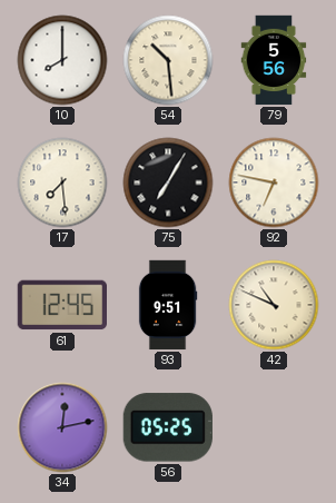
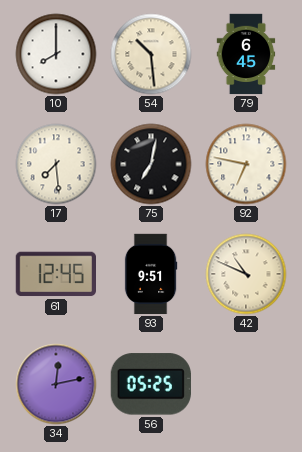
79: 5:56 -> 6:45 (246, 54)
75: 7:05 -> 7:02 (151, 164)
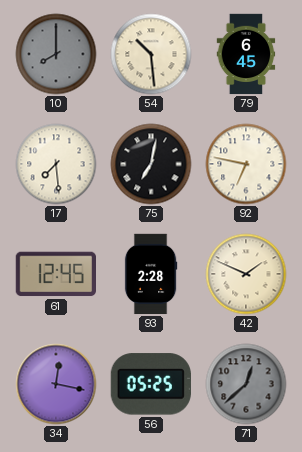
10 dial: white -> grey (56, 54)
93: 9:51 -> 2:28 (151, 274)
42: 10:49 -> 1:49 (246, 274)
34: 12:13 -> 12:17 (56, 384)
71: none -> 12:38 (246, 384)
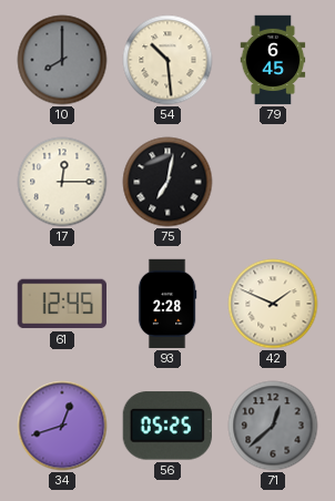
17: 7:29 -> 12:15 (62, 182)
92: 6:47 -> none (246, 164)
34: 12:17 -> 12:42 (62, 426)
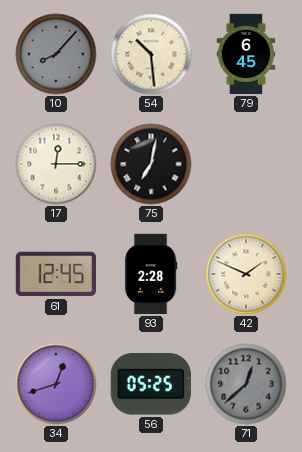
10: 8:00 -> 8:07 (56, 54)
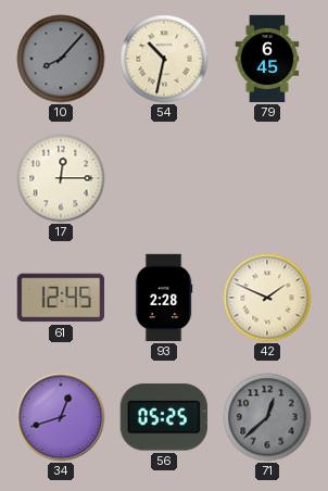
54: 10:29 -> 10:32 (164, 59)
75: 7:02 -> none (151, 164)
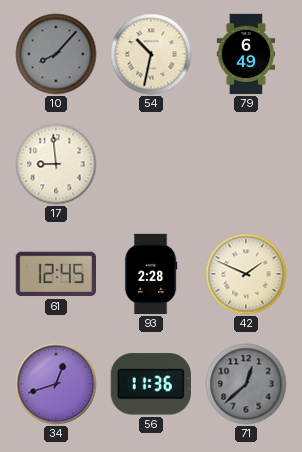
79: 6:45 -> 6:49 (246, 54)
17: 12:15 -> 8:59 (56, 164)
56: 05:25 -> 11:36 (151, 384)
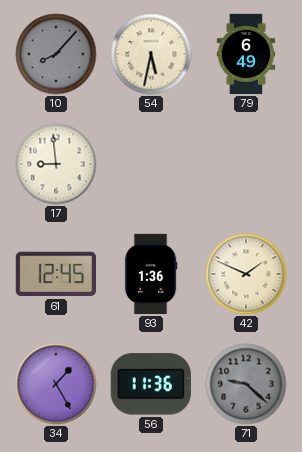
54: 10:32 -> 5:32 (151, 54)
93: 2:28 -> 1:36 (151, 274)
34: 12:42 -> 1:25 (56, 384)
71: 12:38 -> 9:22 (246, 384)
